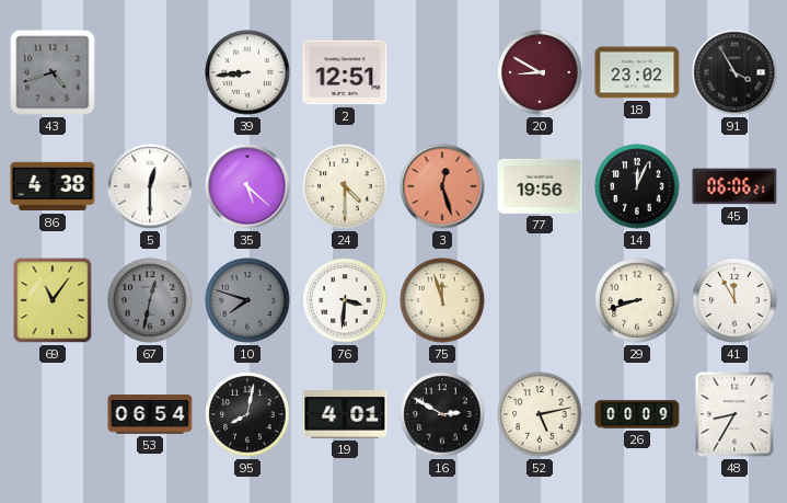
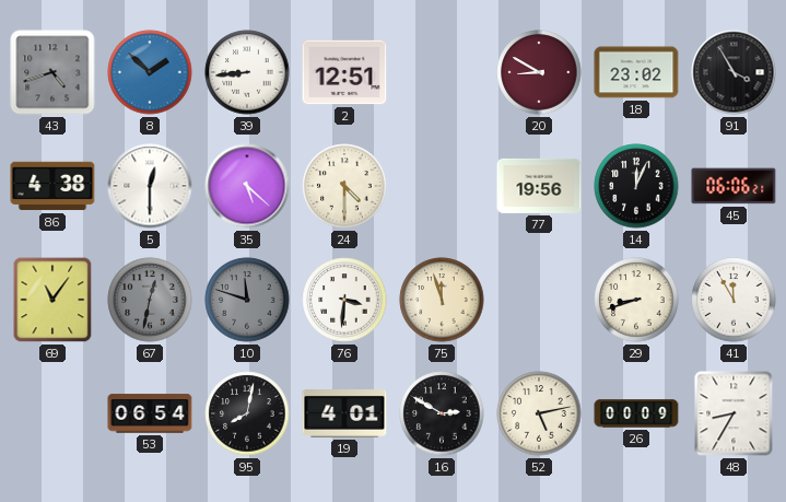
8: none -> 1:52 (150, 72)
3: 12:27 -> none (442, 186)
10: 7:48 -> 11:48 (247, 300)
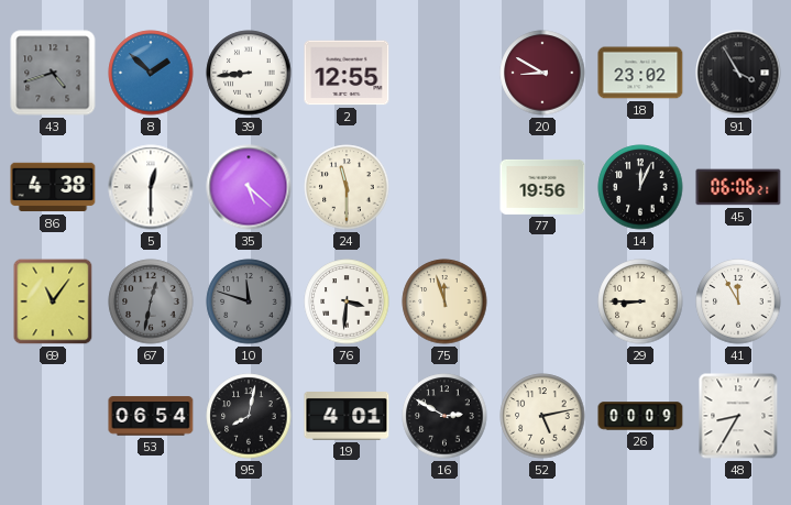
2: 12:51 -> 12:55 (347, 73)
24: 4:30 -> 11:30 (347, 187)
29: 8:42 -> 8:45 (640, 301)
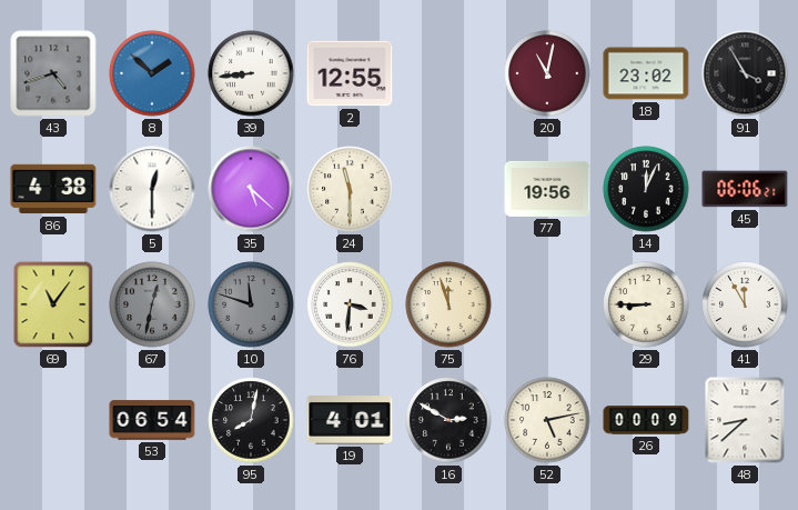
20: 8:50 -> 11:02 (547, 73)
48: 8:35 -> 8:38 (745, 420)
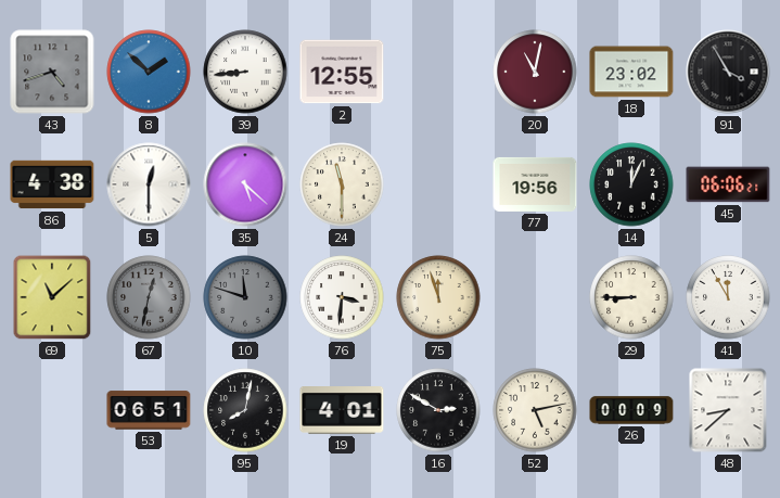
69: 11:06 -> 11:08 (52, 297)
53: 06:54 -> 06:51 (149, 410)
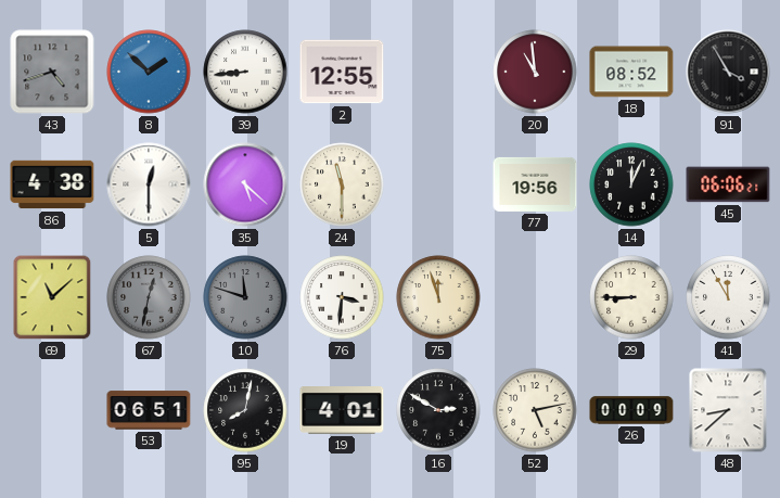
20: 11:02 -> 10:59 (535, 72)
18: 23:02 -> 08:52 (631, 72)
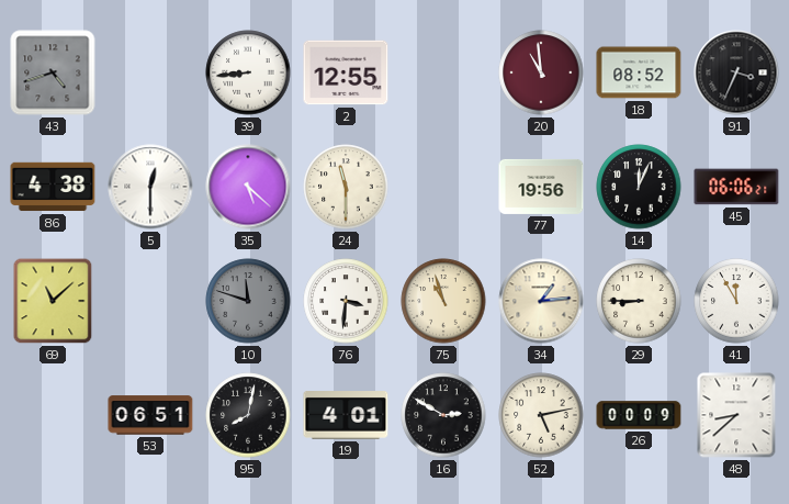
8: 1:52 -> none (149, 72)
91: 3:55 -> 3:34 (736, 72)
67: 12:32 -> none (149, 297)
75: 11:57 -> 10:57 (443, 301)
34: none -> 1:14 (541, 301)
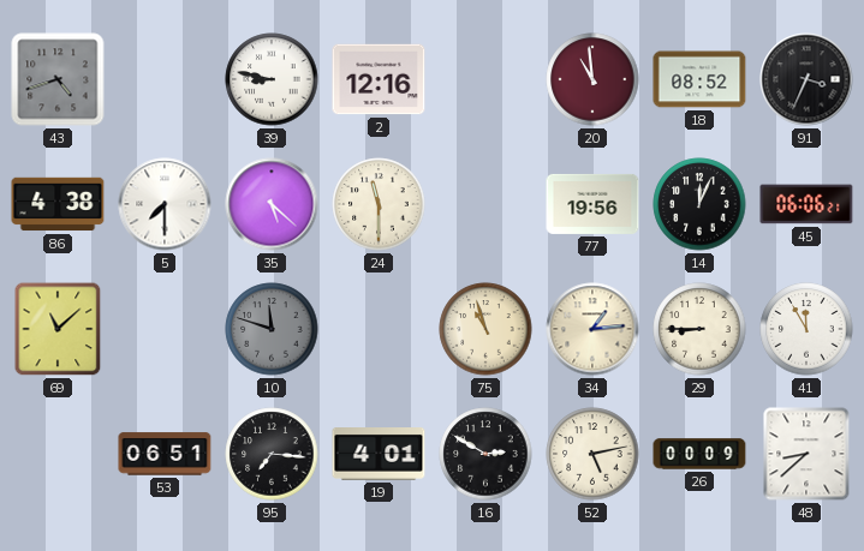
39: 8:44 -> 8:47 (272, 79)
2: 12:55 -> 12:16 (379, 79)
5: 12:30 -> 7:30 (165, 204)
76: 3:31 -> none (346, 301)
95: 8:02 -> 7:16 (272, 454)
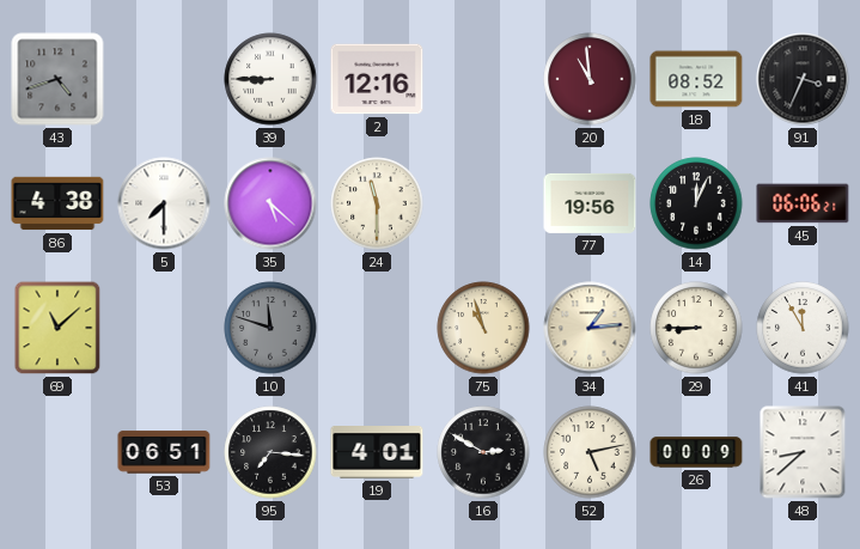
39: 8:47 -> 8:45 (270, 79)
